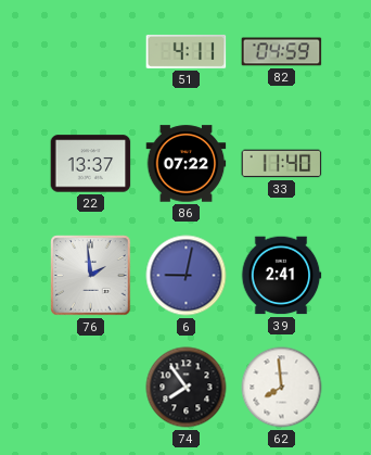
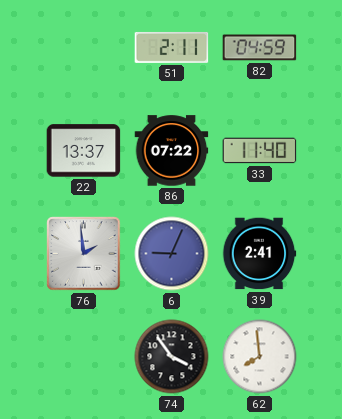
51: 4:11 -> 2:11 (172, 47)
6: 9:02 -> 9:04 (172, 254)
74: 7:54 -> 3:54 (172, 357)
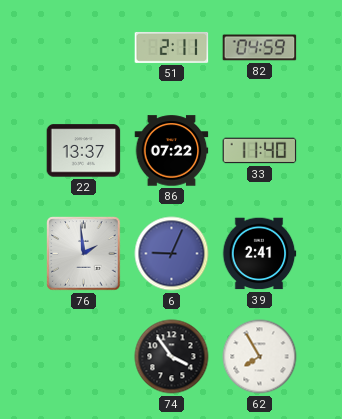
62: 7:59 -> 7:55 (260, 357)
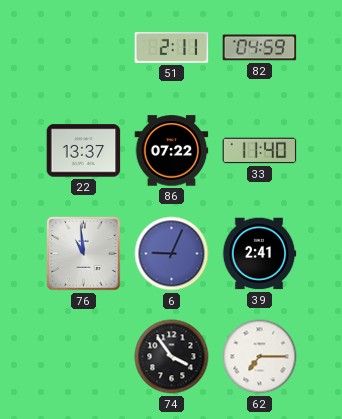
76: 1:59 -> 10:59 (84, 254)
62: 7:55 -> 7:15 (260, 357)
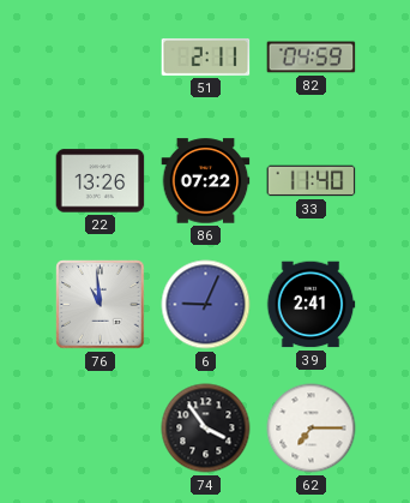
22: 13:37 -> 13:26 (101, 181)
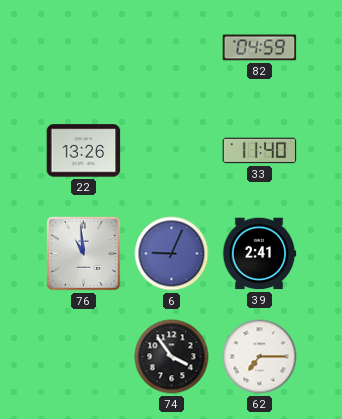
51: 2:11 -> none (206, 56)
86: 07:22 -> none (206, 181)
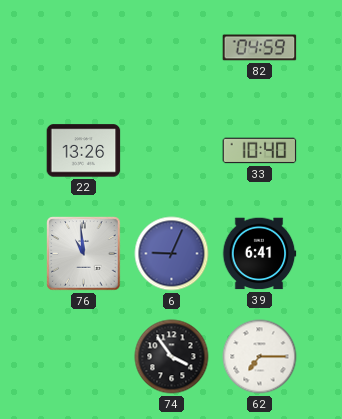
33: 11:40 -> 10:40 (260, 151)
39: 2:41 -> 6:41 (259, 254)
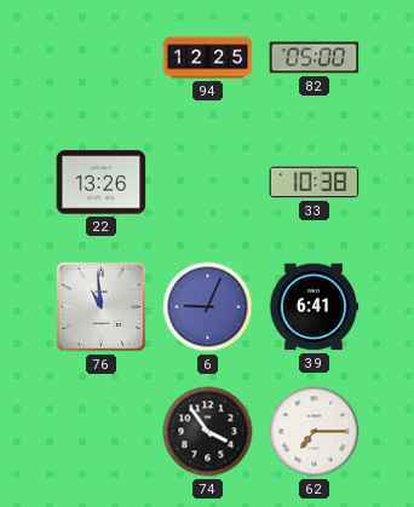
94: none -> 12:25 (208, 58)
82: 04:59 -> 05:00 (315, 58)
33: 10:40 -> 10:38 (315, 183)
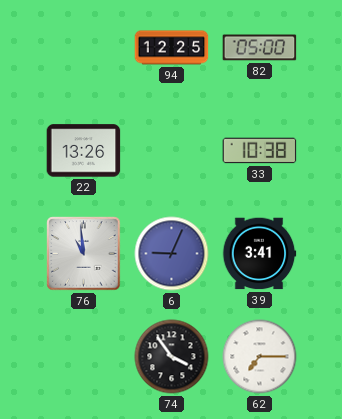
39: 6:41 -> 3:41 (259, 254)
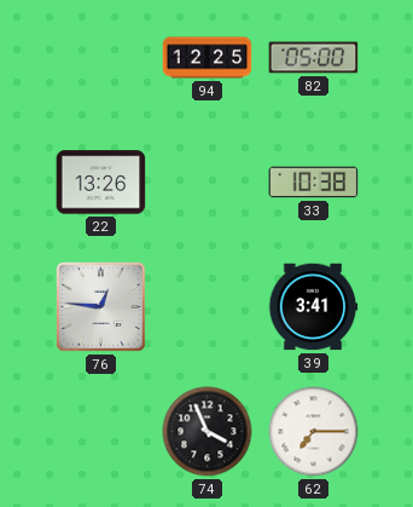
76: 10:59 -> 12:46 (101, 307)
6: 9:04 -> none (172, 254)
74: 3:54 -> 3:56 (208, 432)
